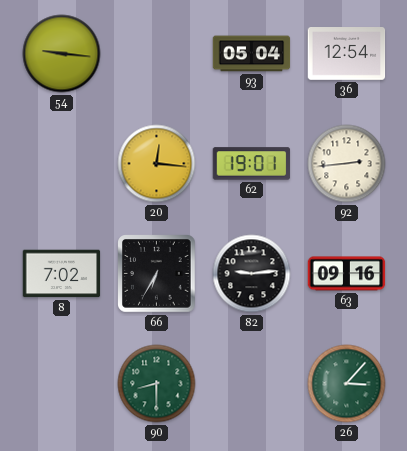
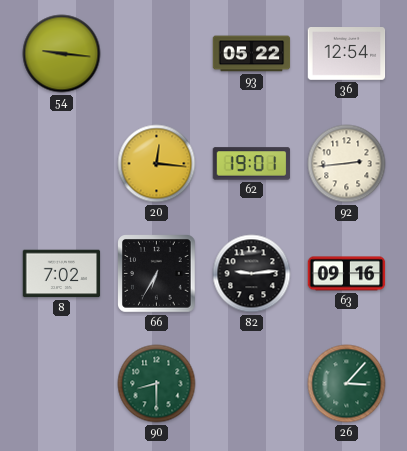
93: 05:04 -> 05:22 (252, 54)
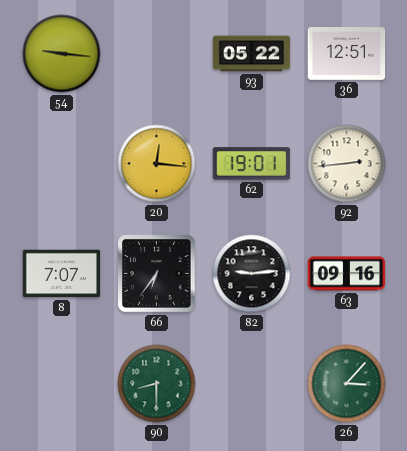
36: 12:54 -> 12:51 (347, 54)
8: 7:02 -> 7:07 (62, 274)
66: 6:35 -> 6:36 (157, 274)
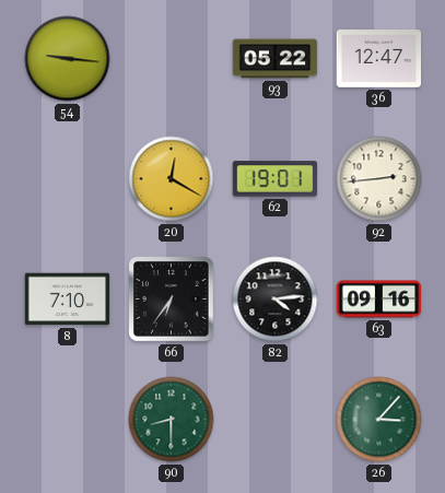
36: 12:51 -> 12:47 (379, 59)
20: 12:16 -> 12:20 (172, 179)
8: 7:07 -> 7:10 (68, 300)
82: 9:14 -> 4:14 (276, 300)
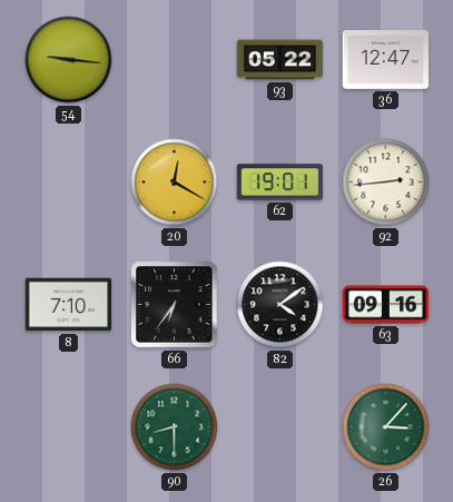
82: 4:14 -> 4:09 (280, 305)
